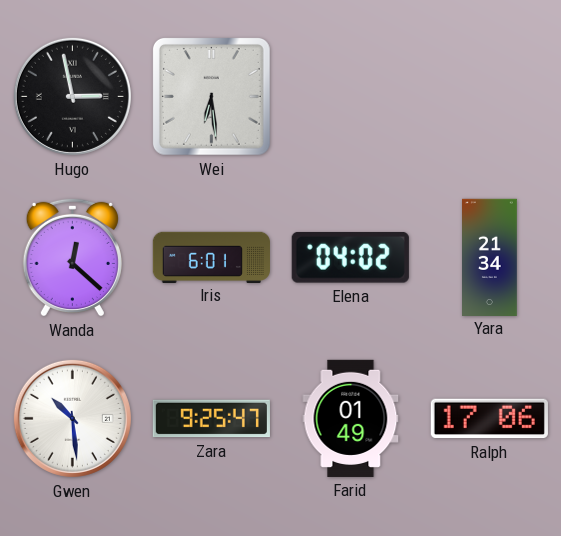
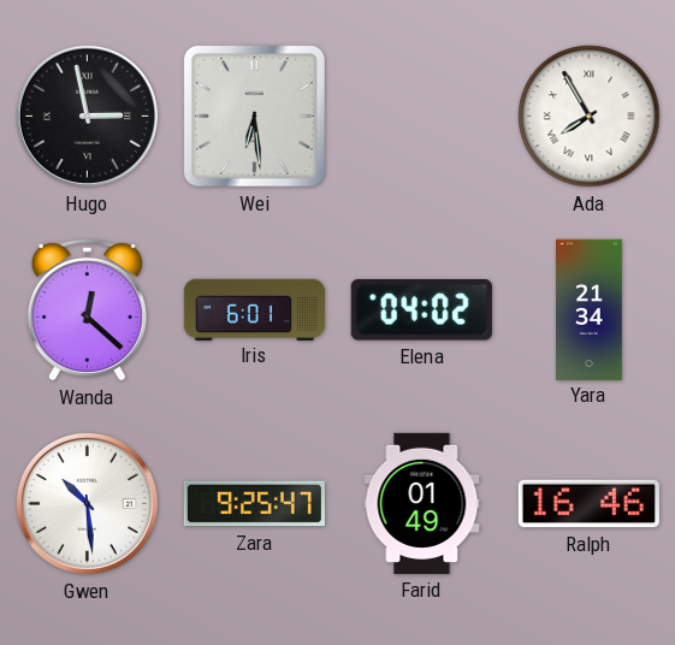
Ada: none -> 7:55 (590, 117)
Ralph: 17:06 -> 16:46 (588, 504)
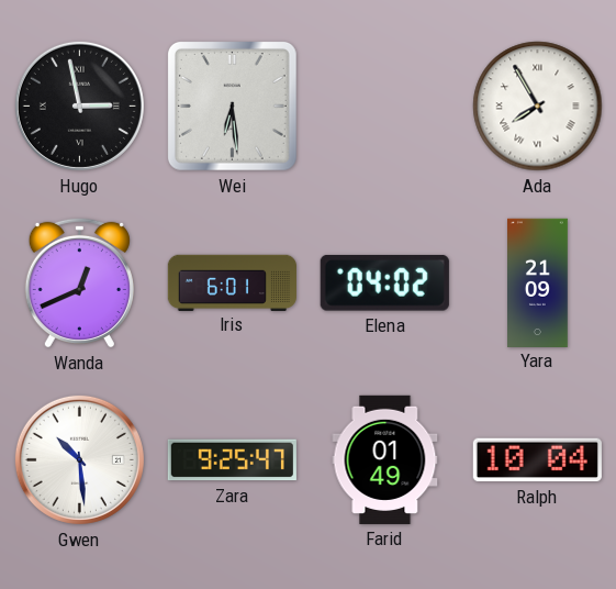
Wanda: 12:22 -> 12:41 (79, 282)
Yara: 21:34 -> 21:09 (538, 282)
Ralph: 16:46 -> 10:04 (537, 460)
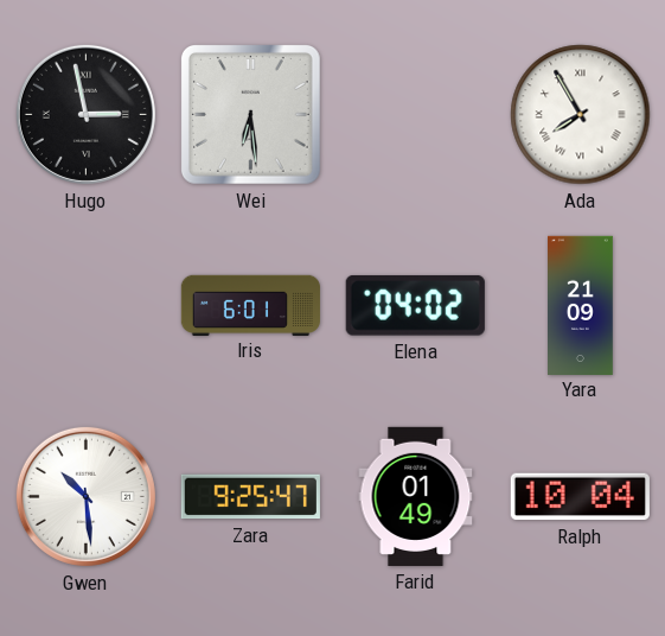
Wanda: 12:41 -> none (79, 282)
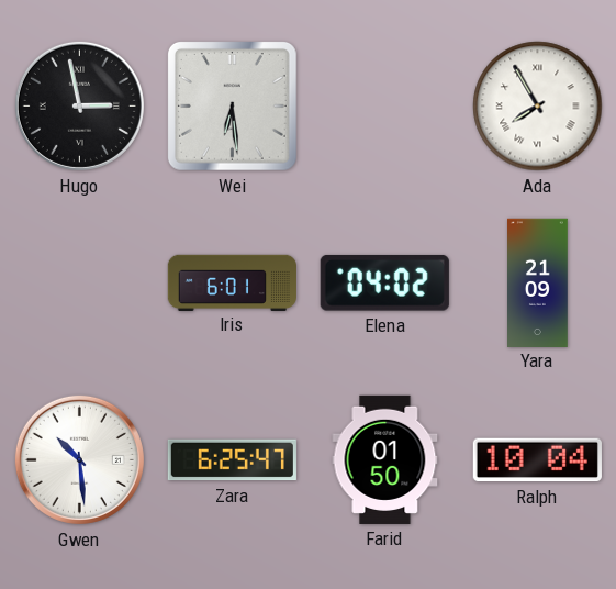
Zara: 9:25 -> 6:25 (232, 460)
Farid: 01:49 -> 01:50 (385, 459)
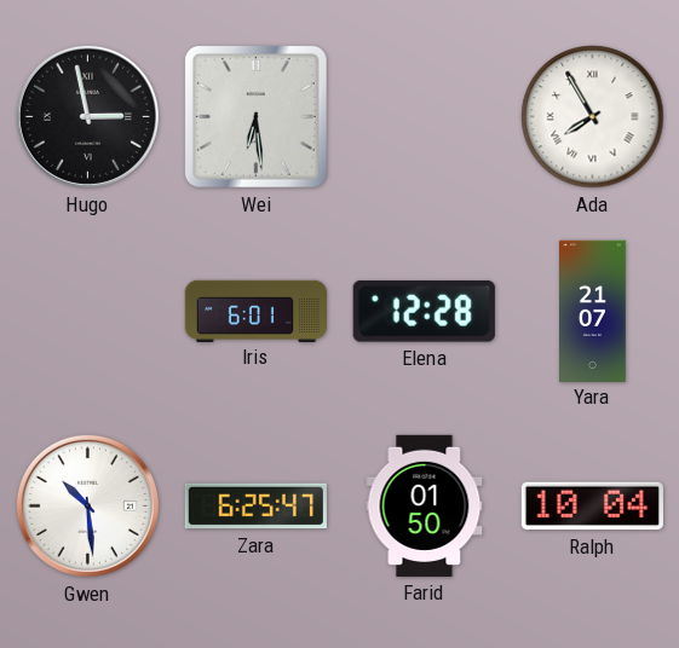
Elena: 04:02 -> 12:28 (424, 312)
Yara: 21:09 -> 21:07 (593, 311)
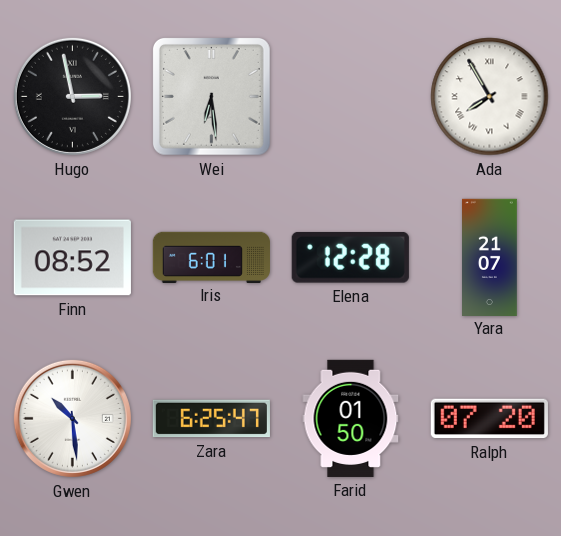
Finn: none -> 08:52 (72, 258)
Ralph: 10:04 -> 07:20 (489, 419)
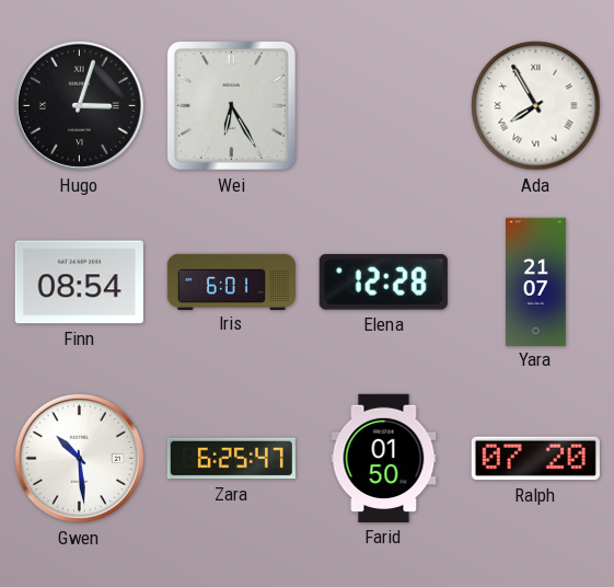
Hugo: 2:58 -> 3:03 (79, 105)
Wei: 6:29 -> 6:25 (231, 105)
Finn: 08:52 -> 08:54 (79, 283)
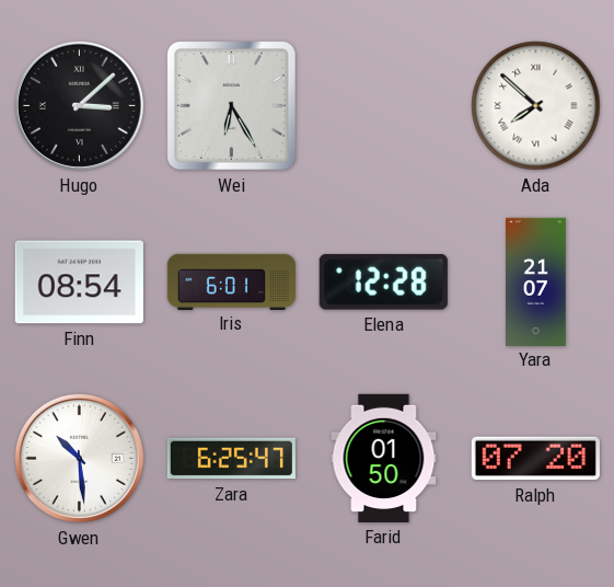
Hugo: 3:03 -> 3:08 (79, 105)
Ada: 7:55 -> 7:52 (536, 106)
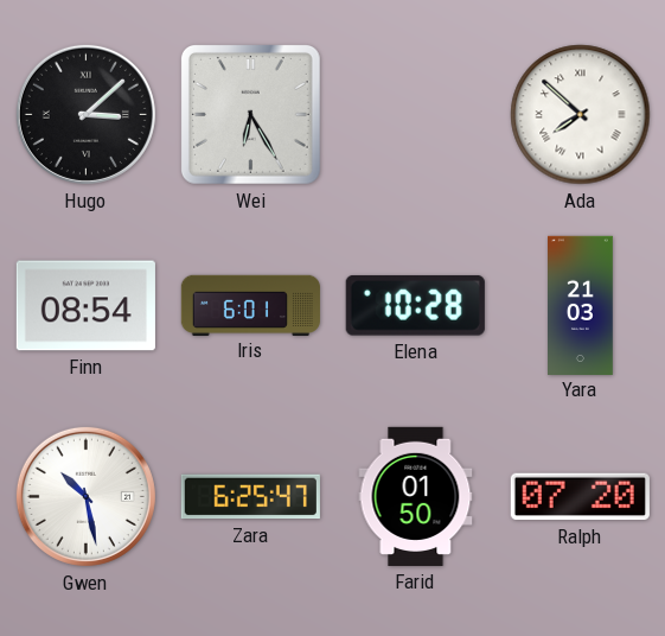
Elena: 12:28 -> 10:28 (415, 306)
Yara: 21:07 -> 21:03 (581, 305)
Gwen: 10:29 -> 10:28 (85, 496)
